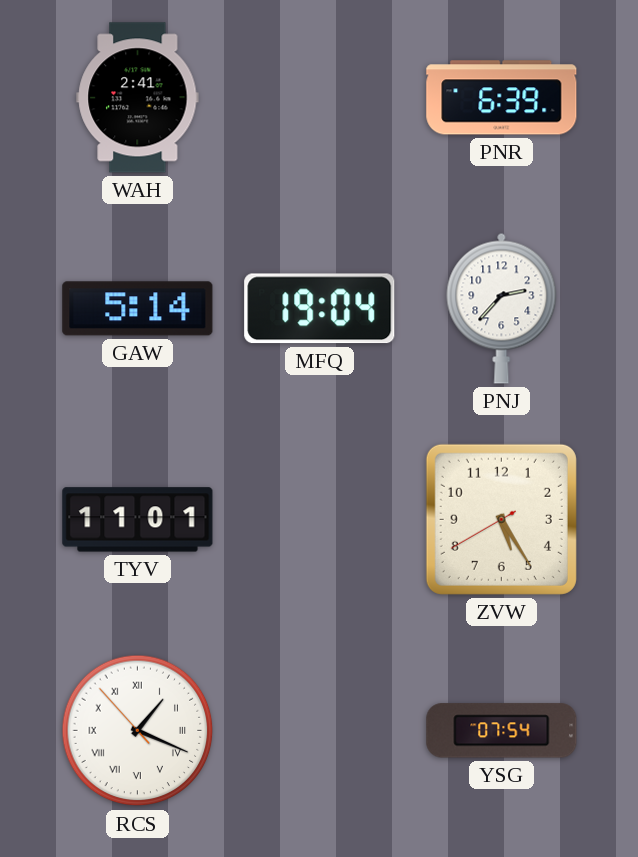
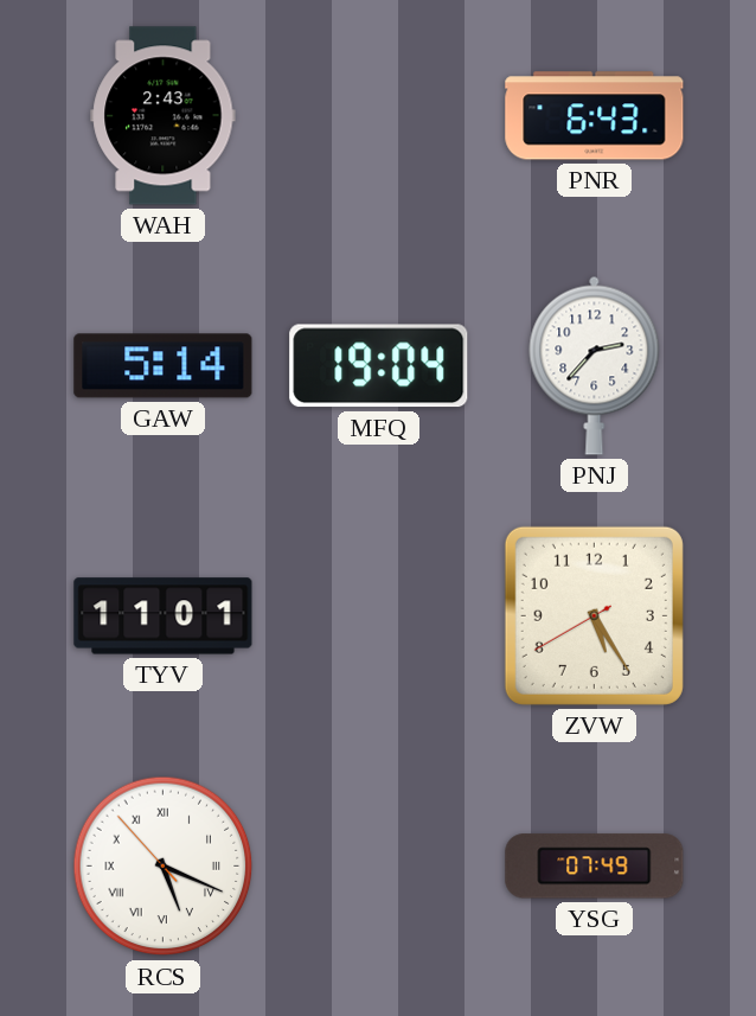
WAH: 2:41 -> 2:43 (164, 116)
PNR: 6:39 -> 6:43 (595, 116)
RCS: 1:18 -> 5:18 (164, 867)
YSG: 07:54 -> 07:49 (595, 867)
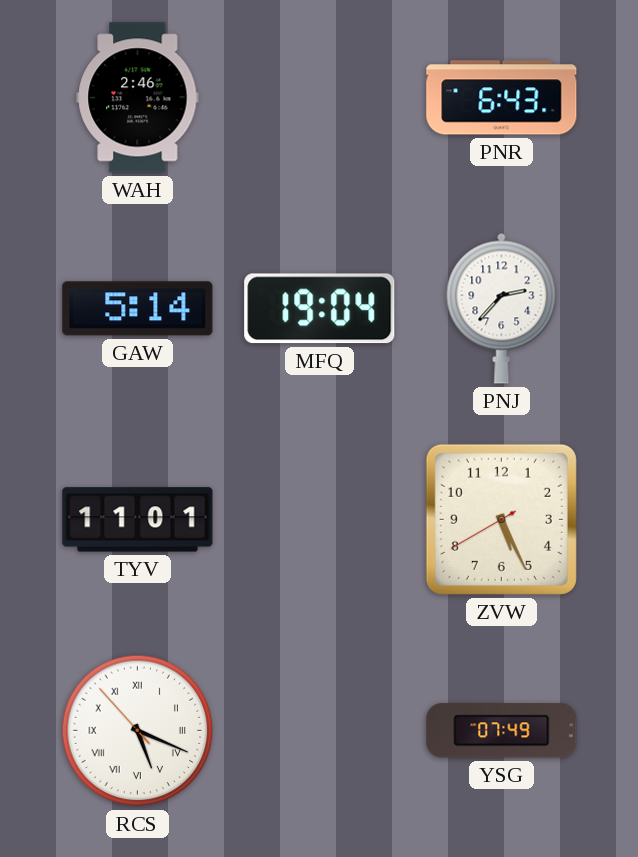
WAH: 2:43 -> 2:46 (138, 98)
ZVW: 5:24 -> 5:25 (501, 519)
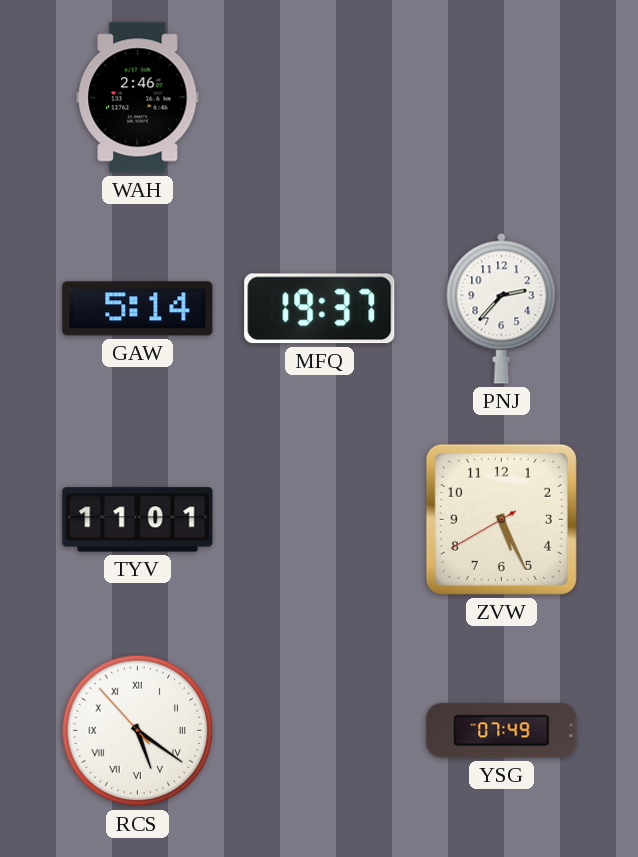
PNR: 6:43 -> none (502, 98)
MFQ: 19:04 -> 19:37 (320, 309)
RCS: 5:18 -> 5:20 (138, 731)
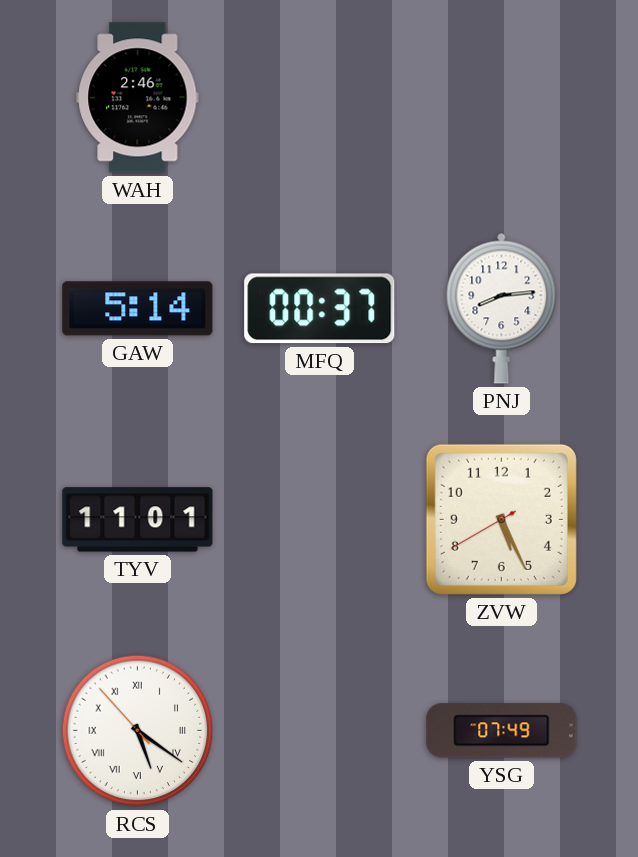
MFQ: 19:37 -> 00:37 (320, 309)
PNJ: 2:37 -> 8:14 (502, 308)
